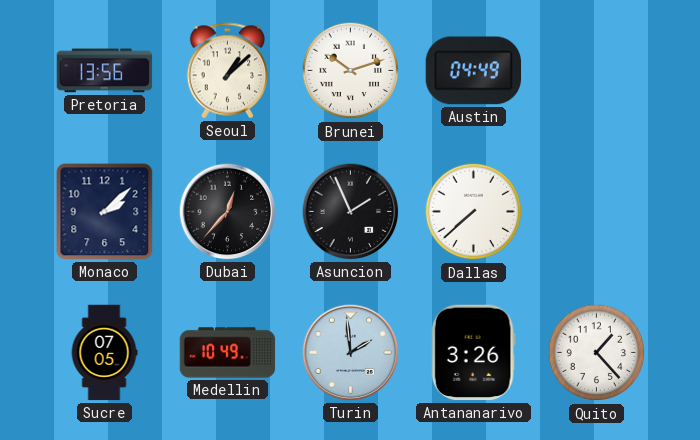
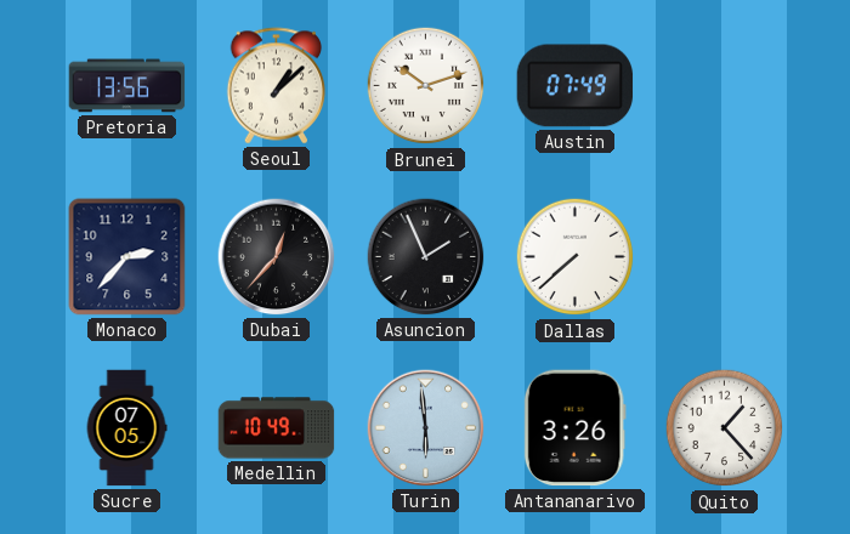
Austin: 04:49 -> 07:49 (576, 86)
Monaco: 2:08 -> 2:37 (127, 257)
Turin: 1:59 -> 5:59 (426, 428)
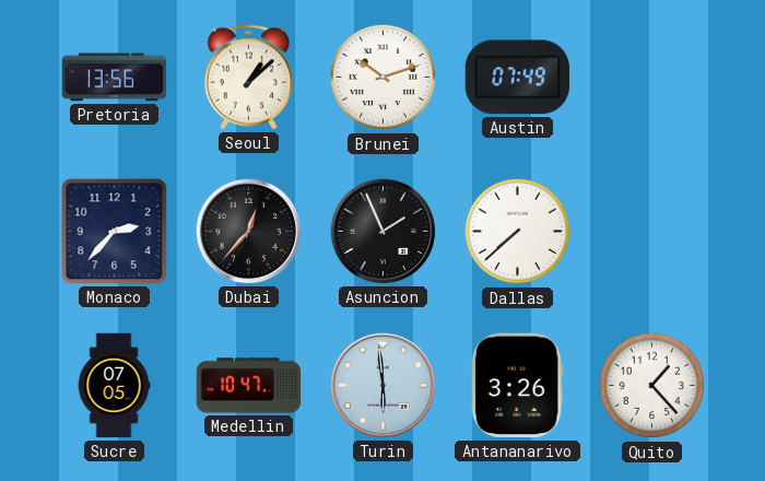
Medellin: 10:49 -> 10:47 (249, 386)
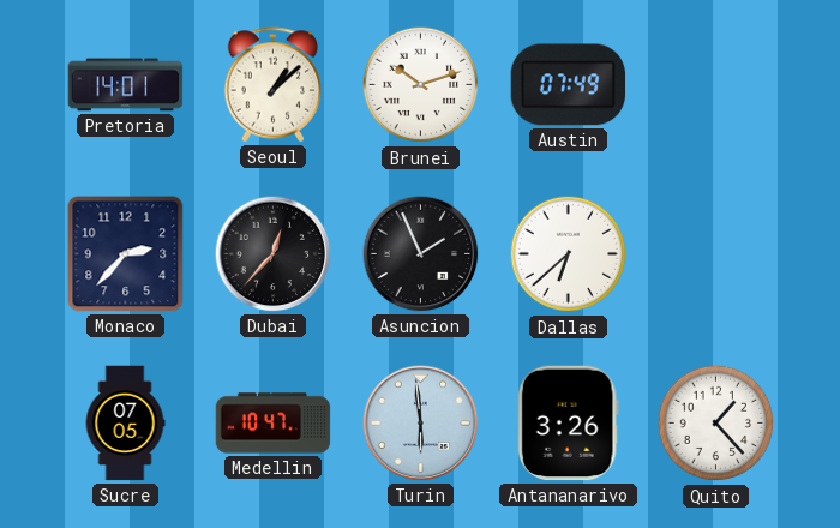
Pretoria: 13:56 -> 14:01 (126, 85)
Dallas: 7:38 -> 6:38 (569, 254)
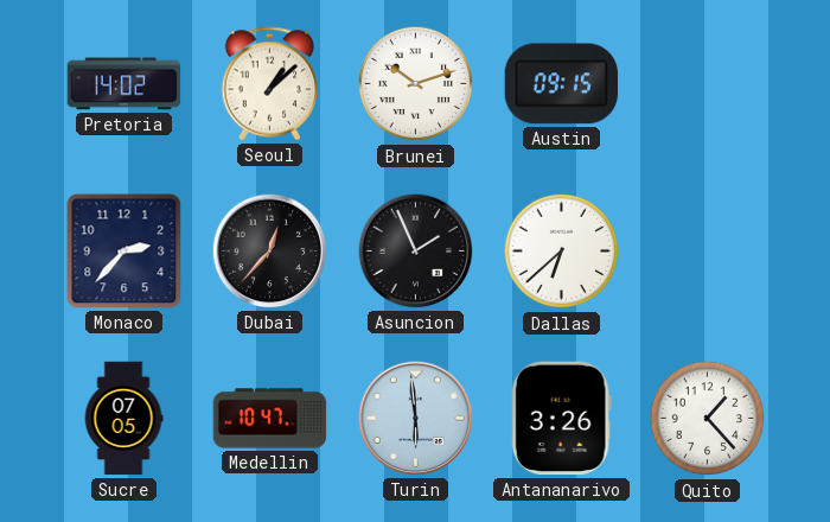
Pretoria: 14:01 -> 14:02 (124, 84)
Austin: 07:49 -> 09:15 (562, 84)
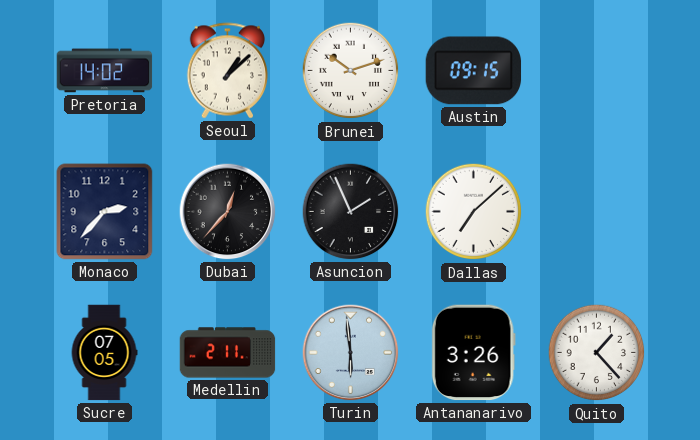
Dallas: 6:38 -> 7:08 (474, 212)
Medellin: 10:47 -> 2:11 (228, 353)
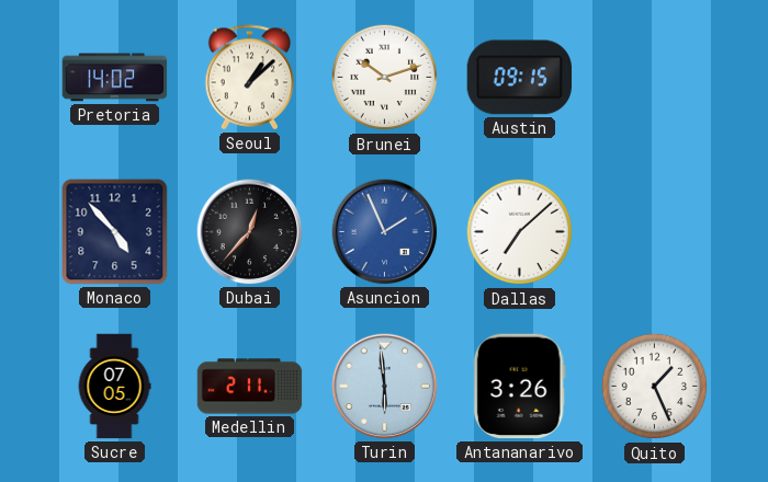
Monaco: 2:37 -> 4:53 (115, 232)
Asuncion dial: black -> blue (385, 232)
Quito: 1:23 -> 1:26 (655, 387)
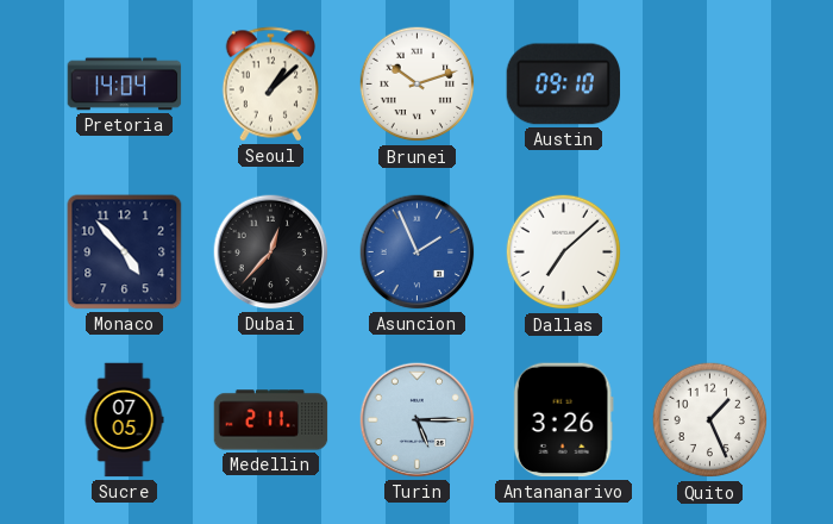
Pretoria: 14:02 -> 14:04 (125, 85)
Austin: 09:15 -> 09:10 (564, 85)
Turin: 5:59 -> 5:15 (418, 420)
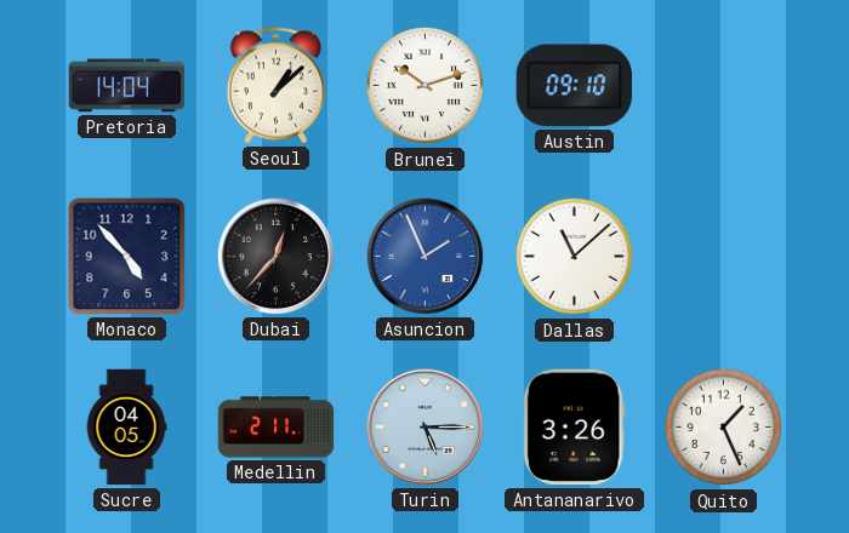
Dallas: 7:08 -> 11:08 (575, 257)
Sucre: 07:05 -> 04:05 (126, 428)
